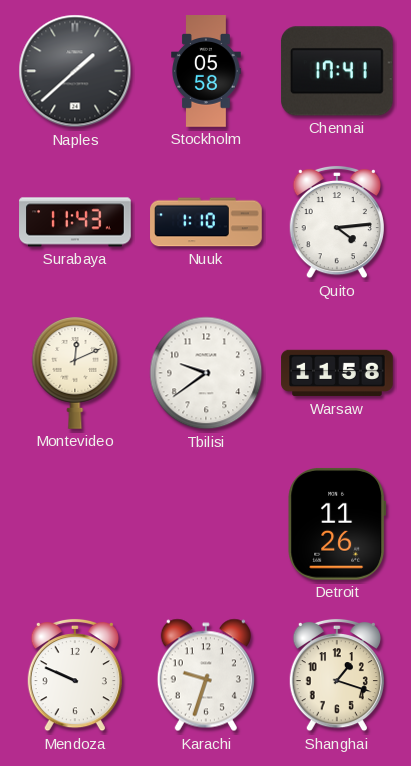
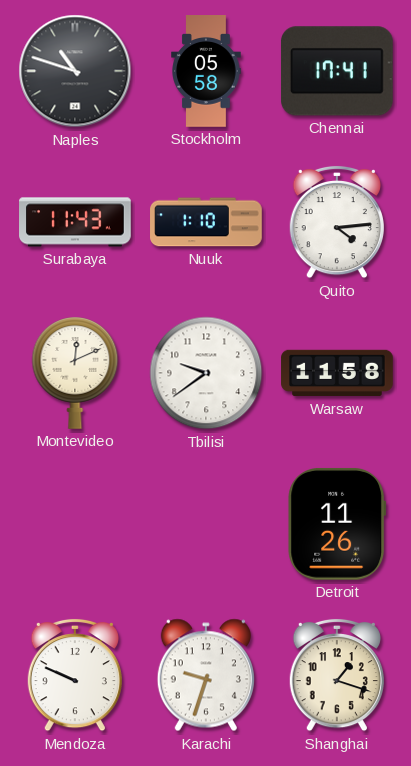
Naples: 1:38 -> 10:48 (75, 71)
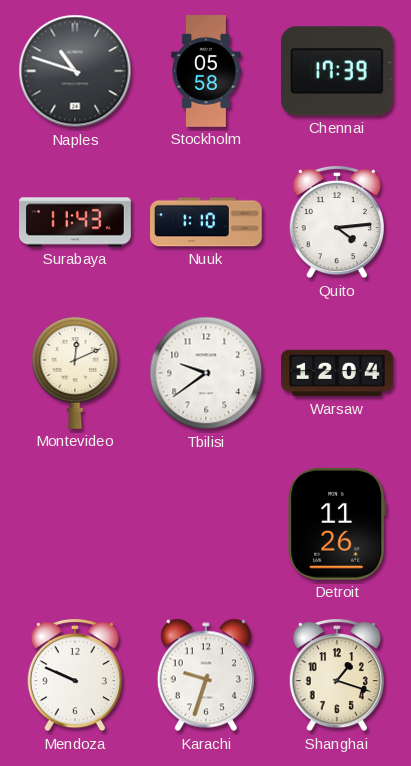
Chennai: 17:41 -> 17:39 (337, 71)
Warsaw: 11:58 -> 12:04 (337, 373)
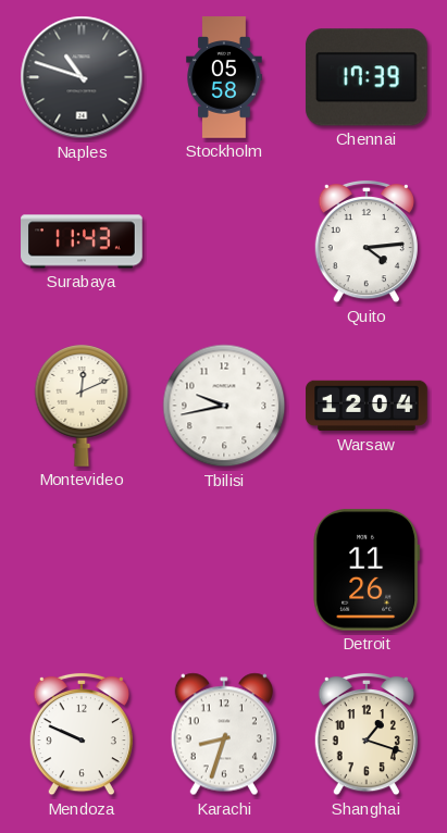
Nuuk: 1:10 -> none (206, 222)
Tbilisi: 9:39 -> 9:43 (224, 406)
Karachi: 9:33 -> 8:33 (224, 734)
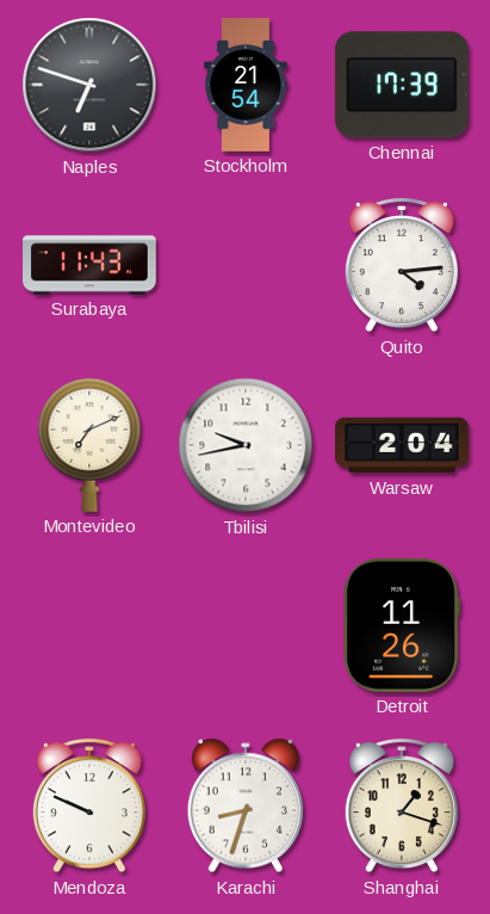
Naples: 10:48 -> 6:48 (89, 85)
Stockholm: 05:58 -> 21:54 (246, 85)
Montevideo: 12:11 -> 7:11 (89, 445)
Warsaw: 12:04 -> 2:04 (402, 445)
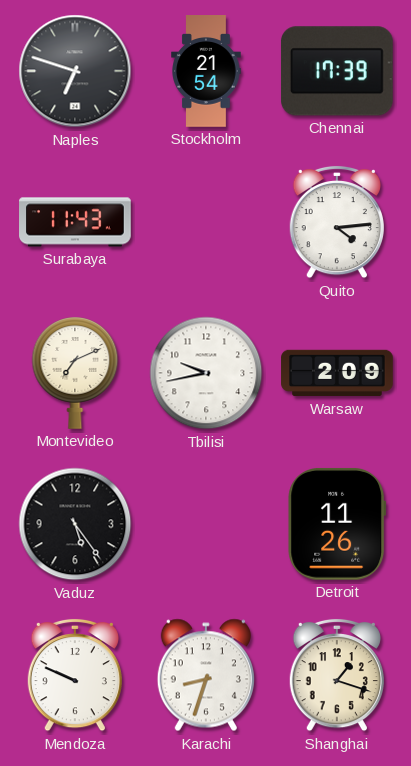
Warsaw: 2:04 -> 2:09 (337, 373)
Vaduz: none -> 5:24 (75, 524)
